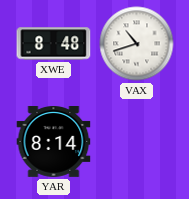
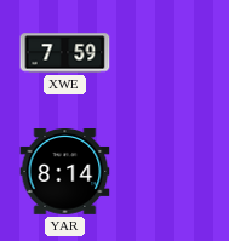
XWE: 8:48 -> 7:59 (65, 53)
VAX: 10:42 -> none (137, 44)
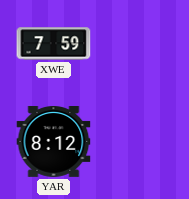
YAR: 8:14 -> 8:12 (54, 142)
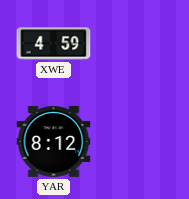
XWE: 7:59 -> 4:59 (54, 44)
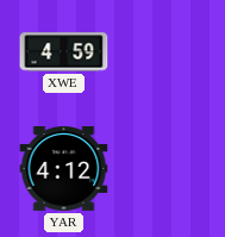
YAR: 8:12 -> 4:12 (64, 169)
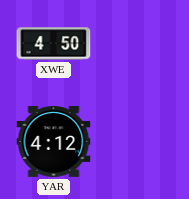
XWE: 4:59 -> 4:50 (54, 44)
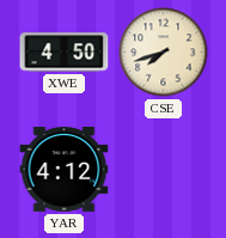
CSE: none -> 7:42 (164, 53)
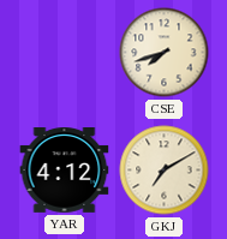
XWE: 4:50 -> none (65, 53)
GKJ: none -> 7:10 (165, 171)
